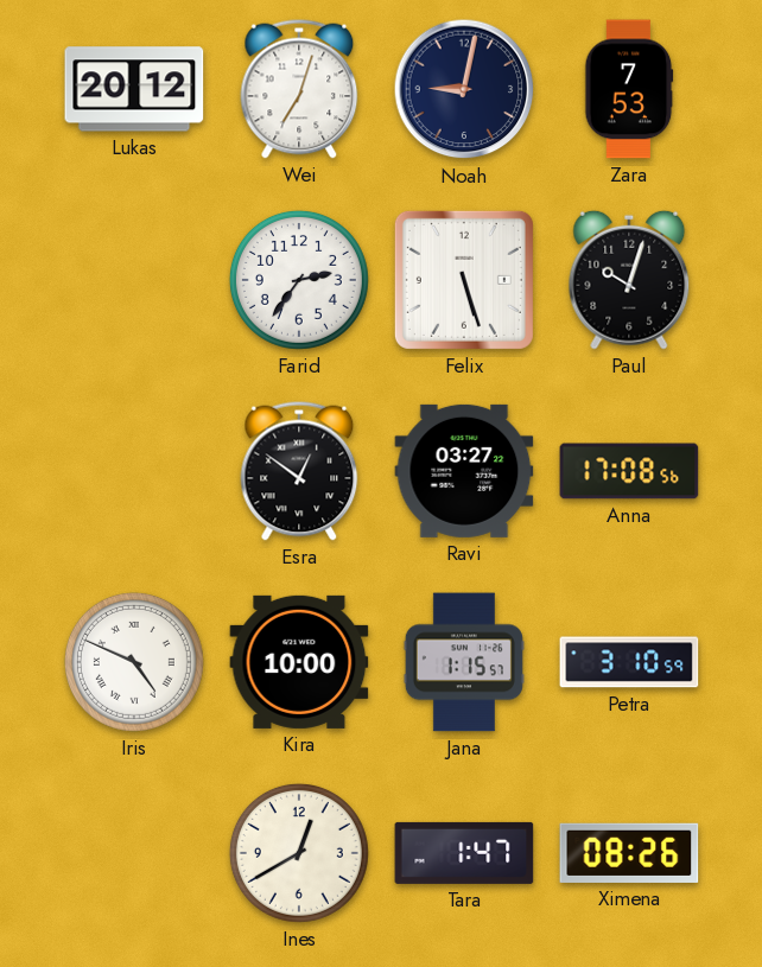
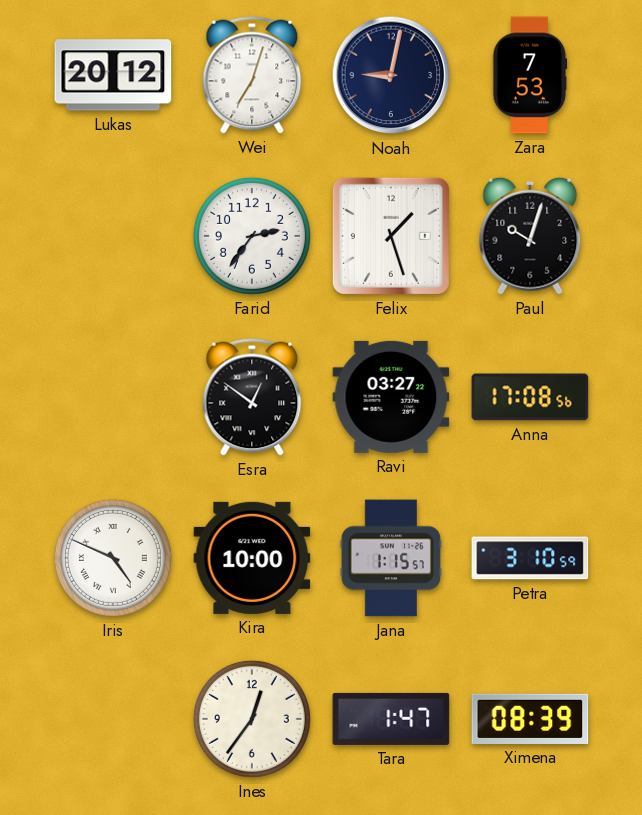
Felix: 5:27 -> 1:27 (391, 236)
Ines: 12:40 -> 12:36 (252, 719)
Ximena: 08:26 -> 08:39 (530, 719)
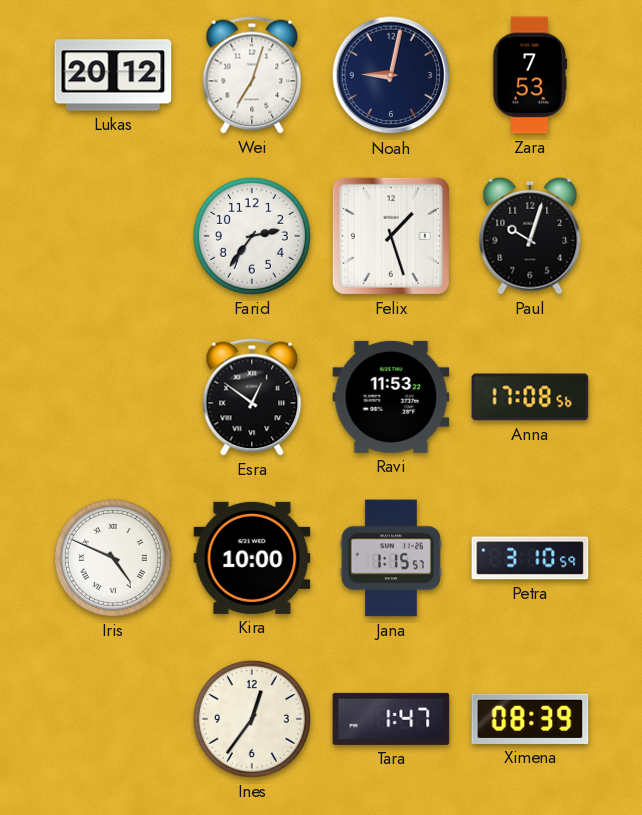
Ravi: 03:27 -> 11:53 (391, 397)
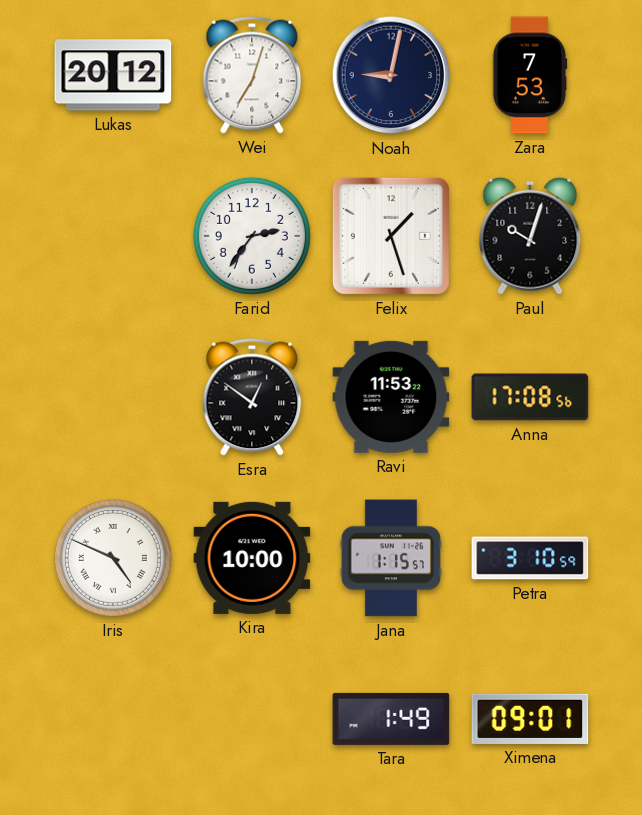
Ines: 12:36 -> none (252, 719)
Tara: 1:47 -> 1:49 (391, 719)
Ximena: 08:39 -> 09:01 (530, 719)
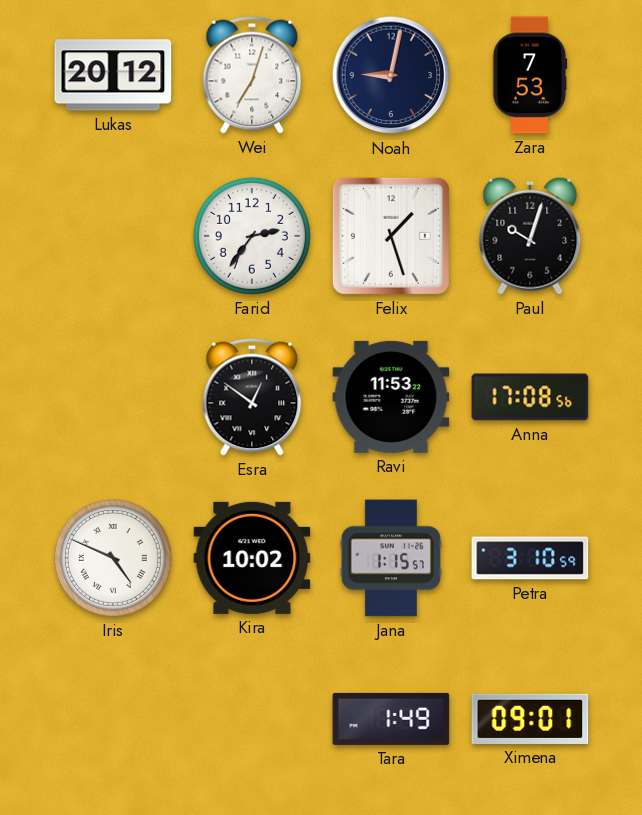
Kira: 10:00 -> 10:02 (252, 558)
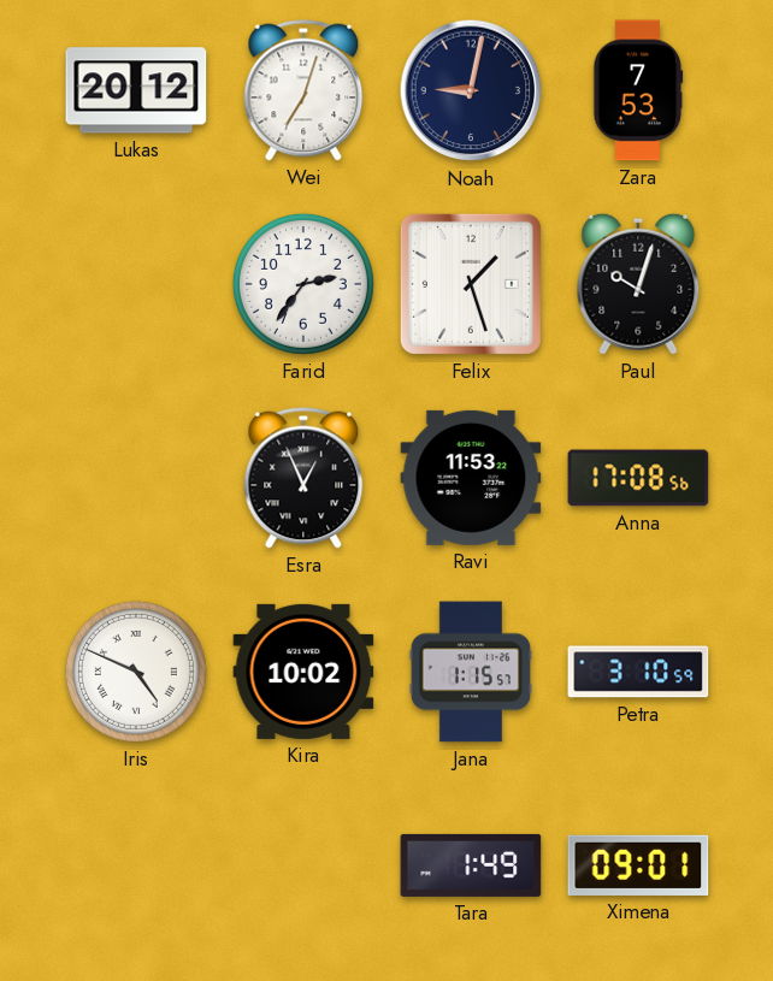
Esra: 12:51 -> 12:56 (303, 478)
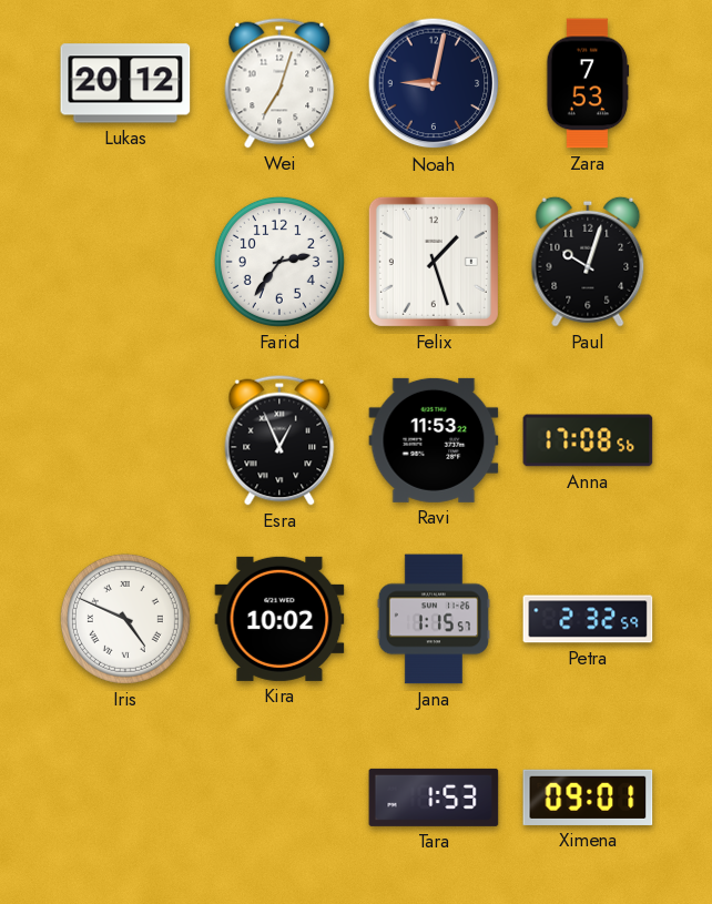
Petra: 3:10 -> 2:32 (588, 619)
Tara: 1:49 -> 1:53 (434, 798)
